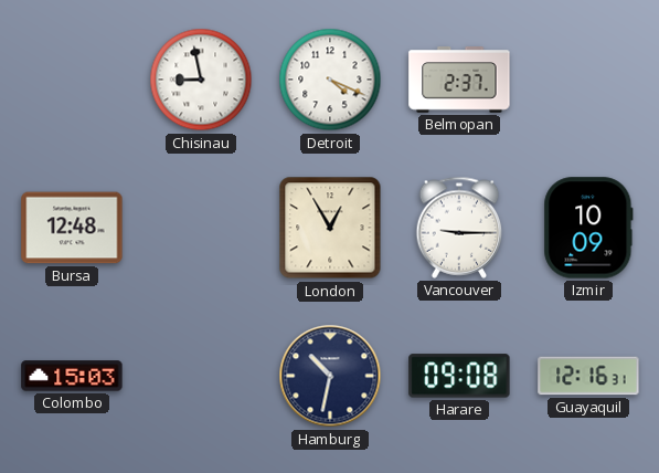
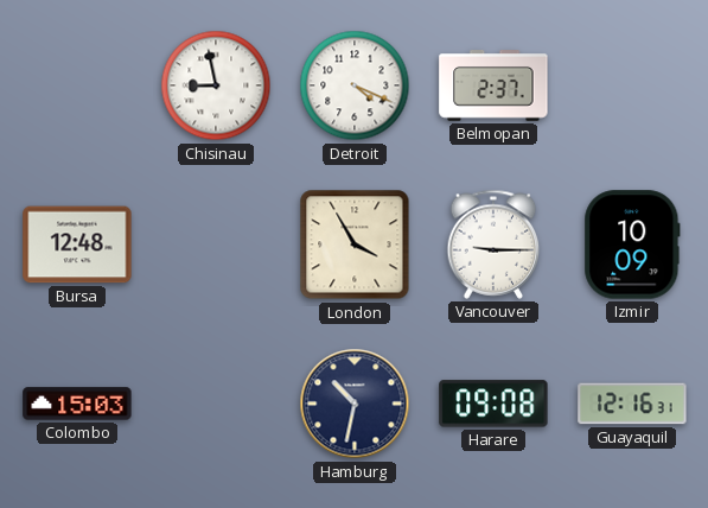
London: 12:55 -> 3:55 (355, 245)
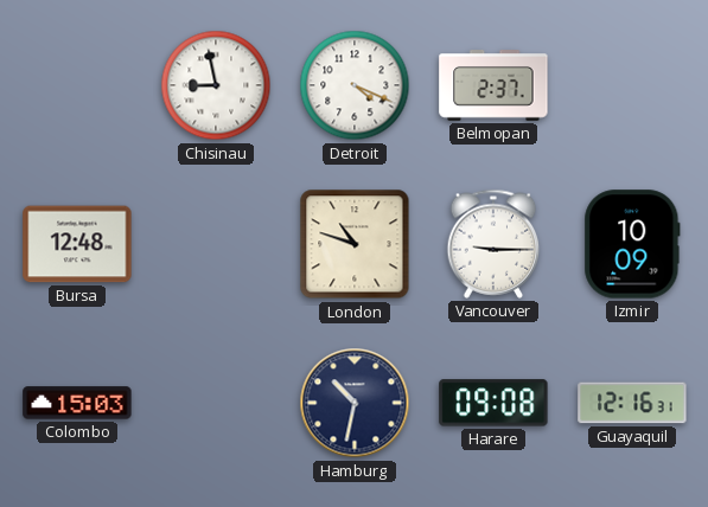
London: 3:55 -> 10:48 (355, 244)
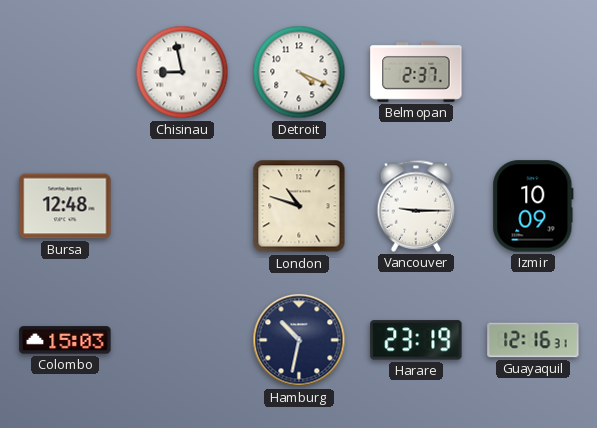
Harare: 09:08 -> 23:19 (416, 340)
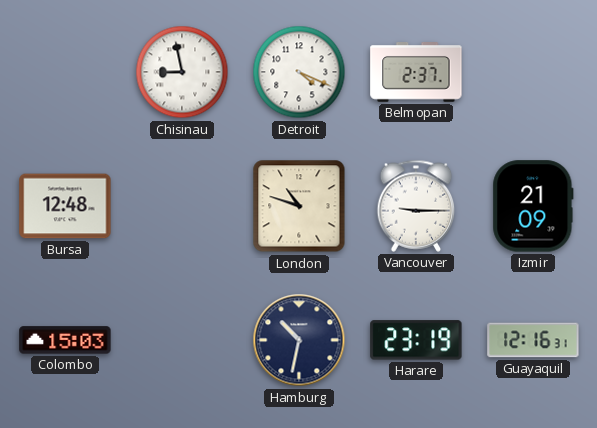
Izmir: 10:09 -> 21:09 (533, 206)
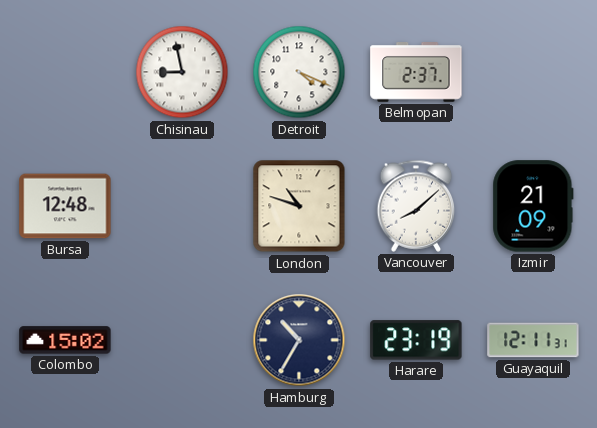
Vancouver: 9:15 -> 8:08 (416, 206)
Colombo: 15:03 -> 15:02 (65, 340)
Hamburg: 10:32 -> 10:35 (299, 340)
Guayaquil: 12:16 -> 12:11 (533, 340)
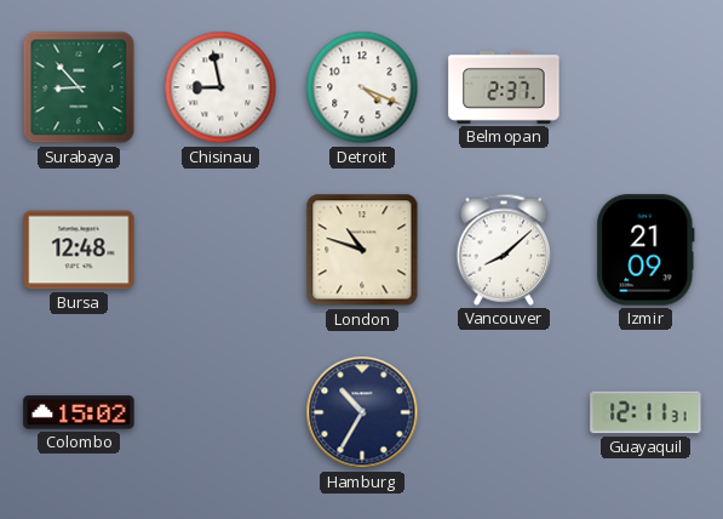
Surabaya: none -> 8:53 (79, 87)
Harare: 23:19 -> none (416, 340)
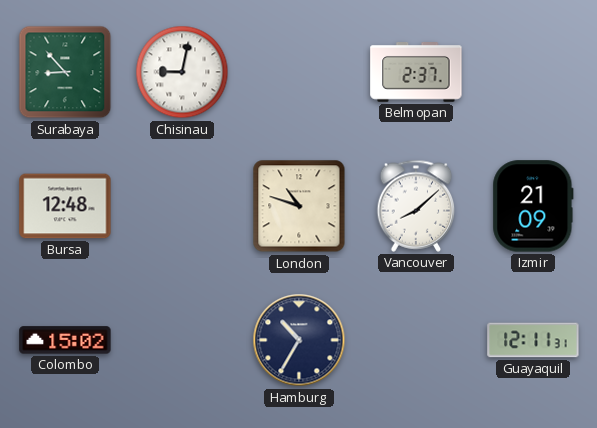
Chisinau: 8:58 -> 9:02 (182, 72)
Detroit: 4:19 -> none (362, 87)
